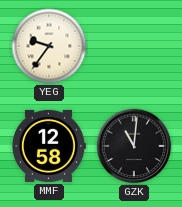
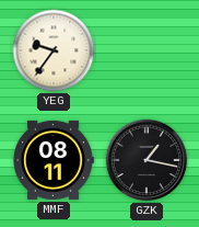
MMF: 12:58 -> 08:11 (52, 160)
GZK: 11:01 -> 1:17 (147, 160)
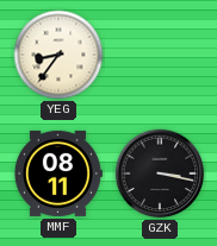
YEG: 9:36 -> 8:36 (58, 55)
GZK: 1:17 -> 3:17 (160, 174)
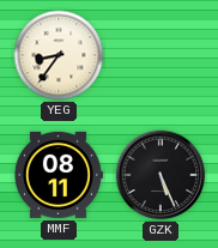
GZK: 3:17 -> 5:26 (161, 175)
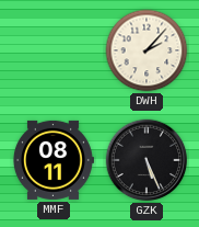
YEG: 8:36 -> none (59, 55)
DWH: none -> 2:07 (147, 50)
